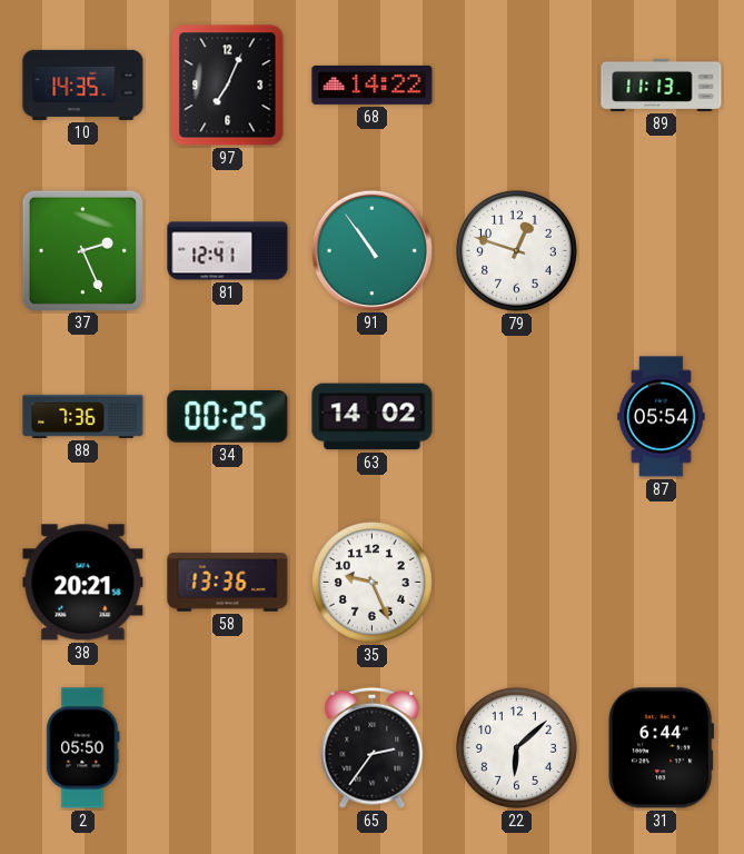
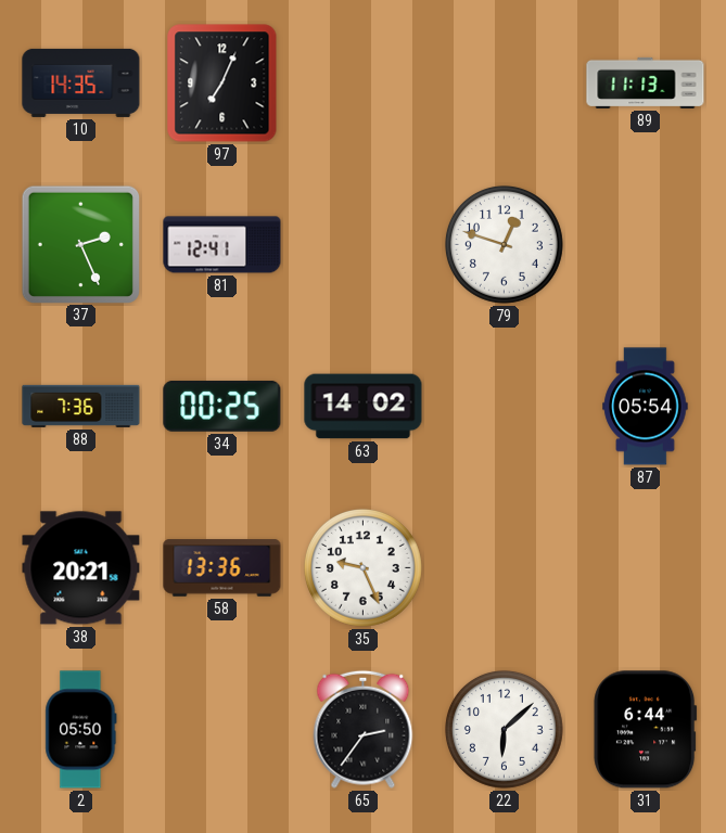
68: 14:22 -> none (373, 85)
91: 10:54 -> none (371, 250)
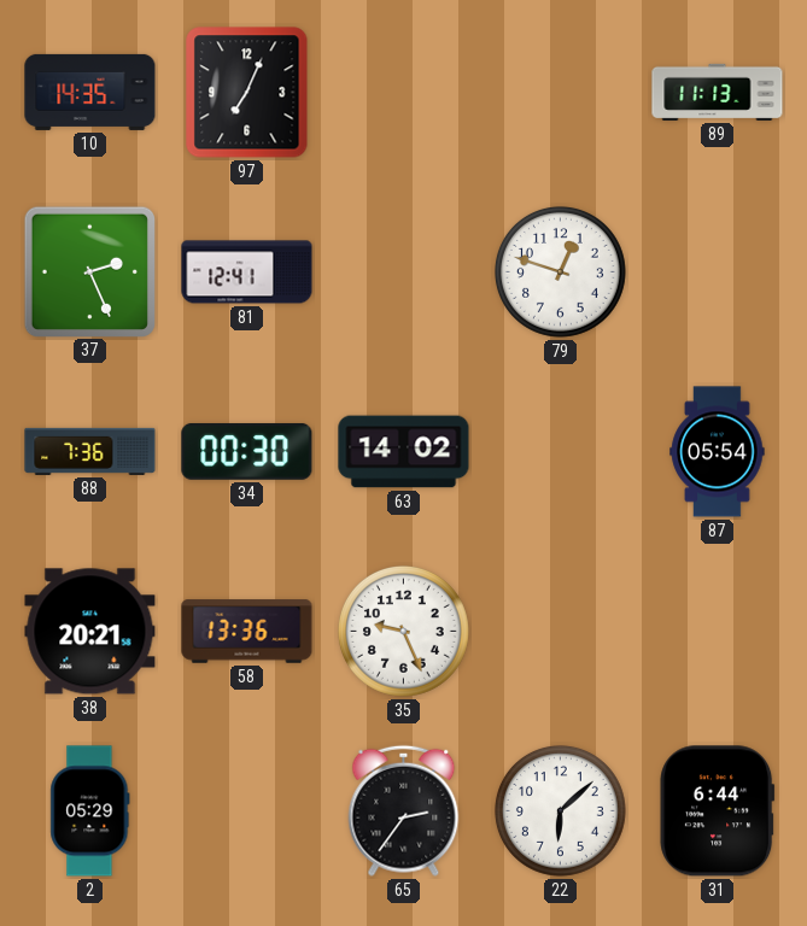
34: 00:25 -> 00:30 (247, 451)
2: 05:50 -> 05:29 (90, 811)
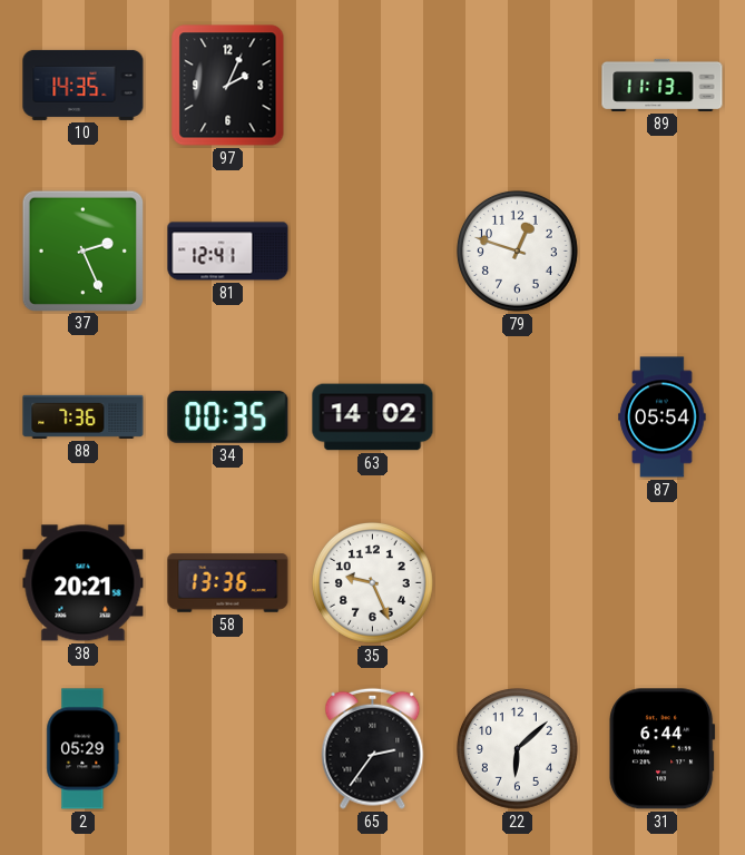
97: 7:04 -> 2:04 (228, 86)
34: 00:30 -> 00:35 (228, 416)
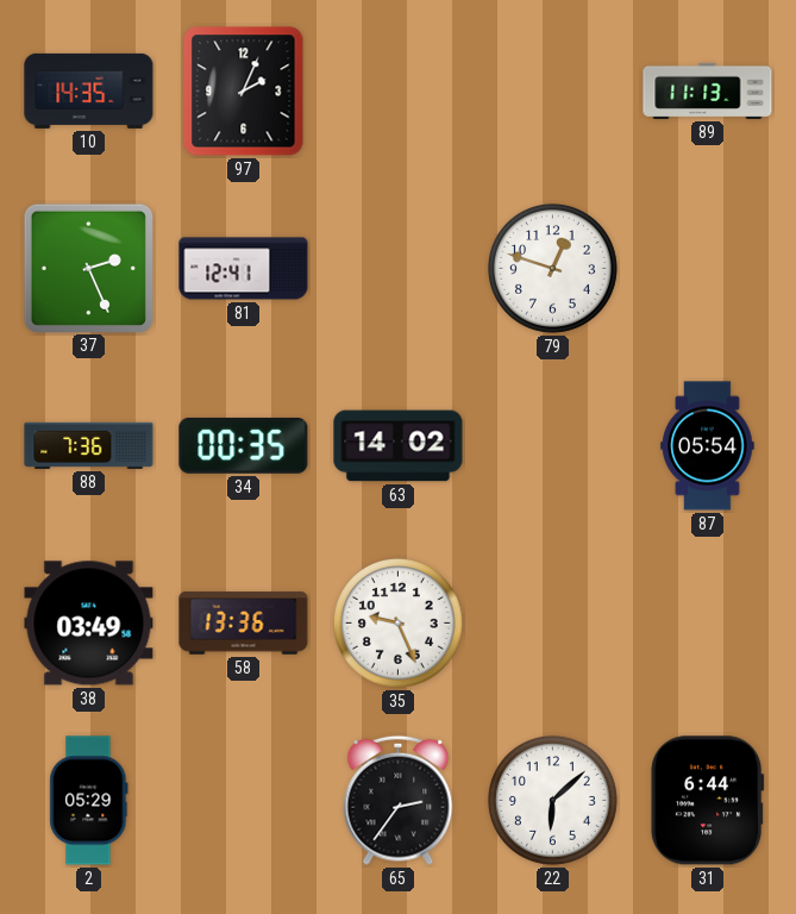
38: 20:21 -> 03:49 (89, 624)
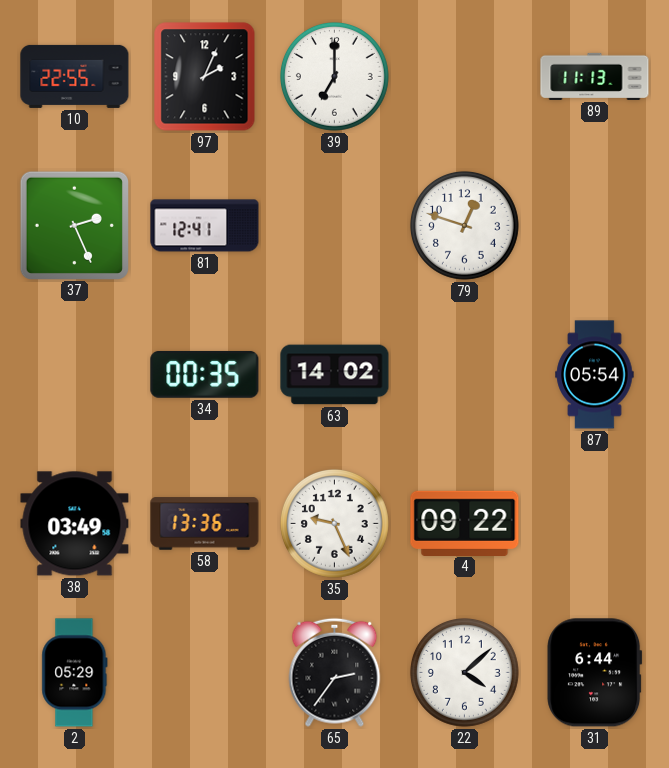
10: 14:35 -> 22:55 (75, 76)
39: none -> 7:00 (334, 76)
88: 7:36 -> none (89, 445)
4: none -> 09:22 (465, 523)
22: 6:08 -> 4:08 (464, 672)
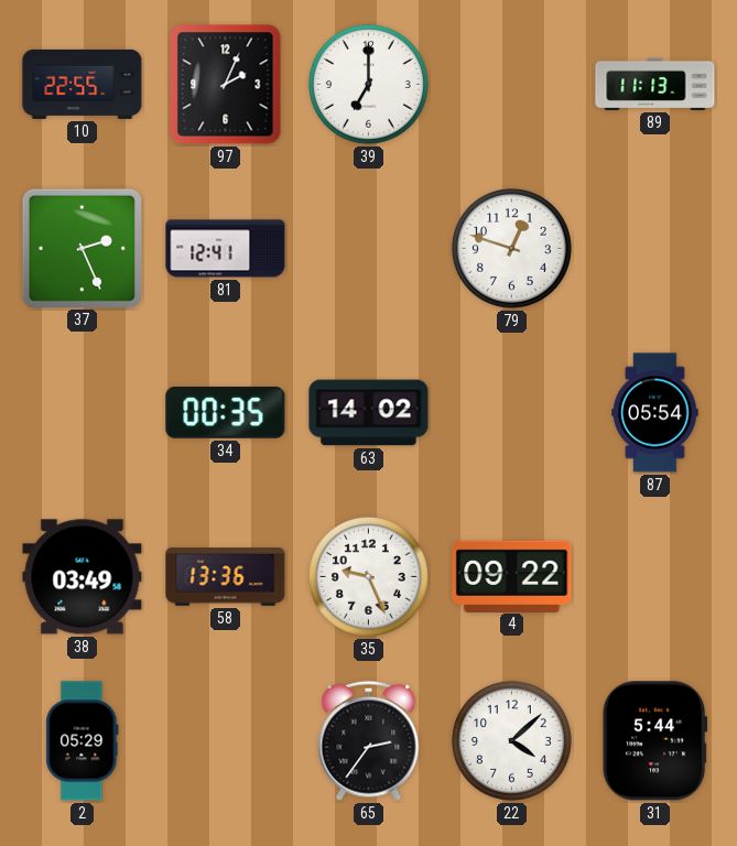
31: 6:44 -> 5:44 (655, 741)
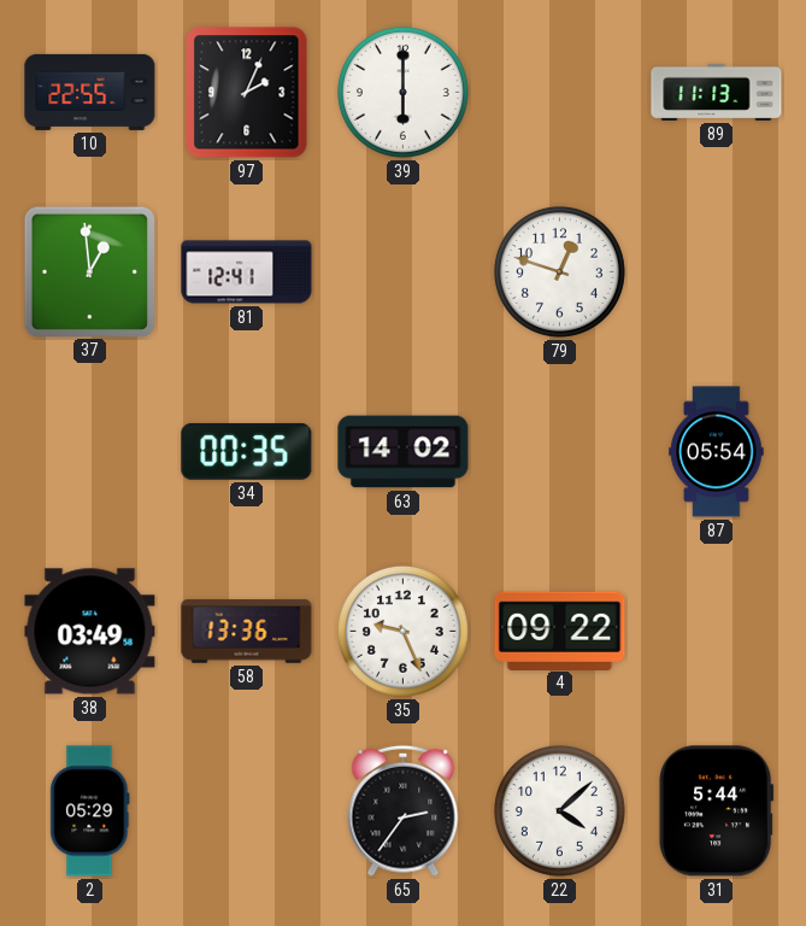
39: 7:00 -> 6:00 (402, 92)
37: 2:26 -> 12:59 (89, 271)
